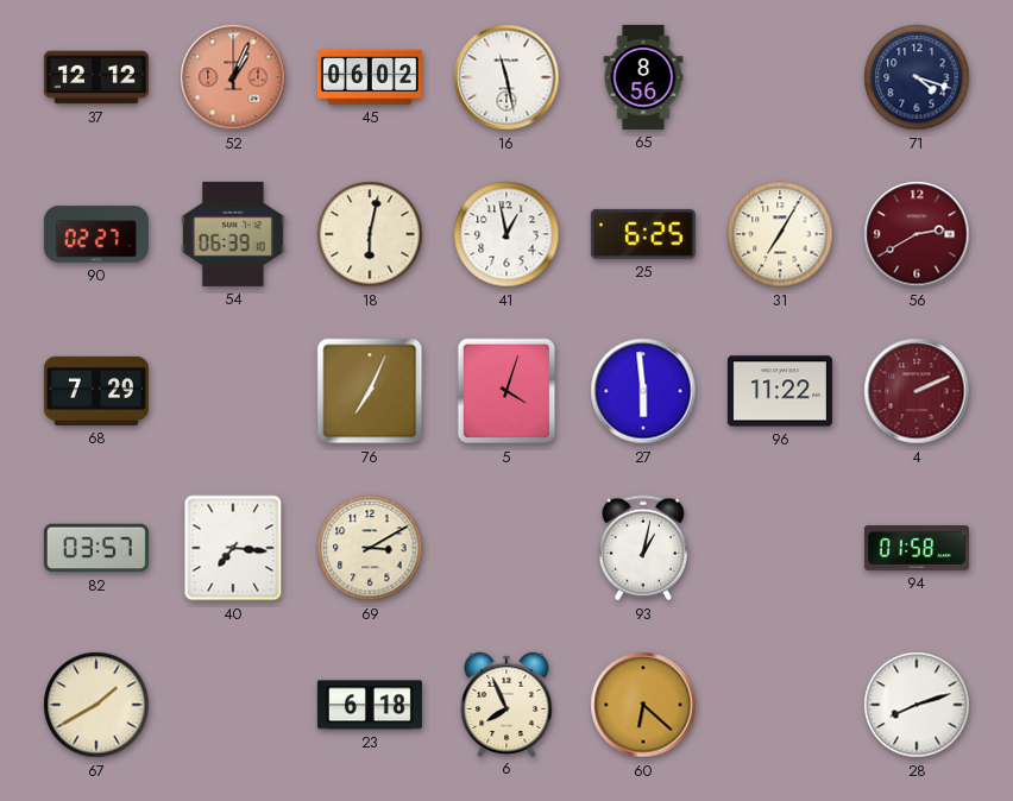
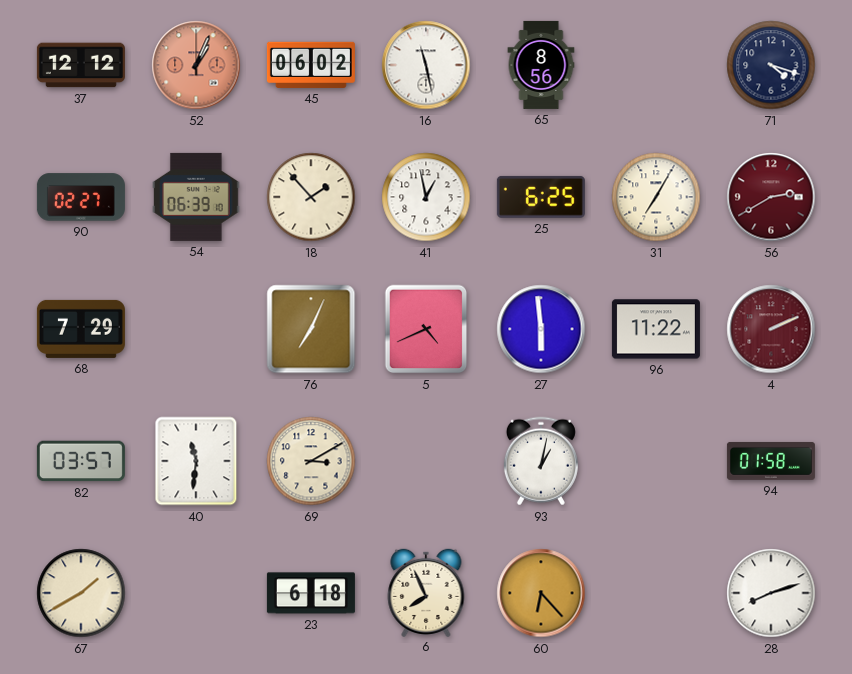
18: 6:02 -> 1:53 (311, 197)
5: 4:03 -> 4:41 (426, 329)
40: 7:16 -> 11:31 (196, 461)
60: 6:22 -> 6:23 (541, 593)
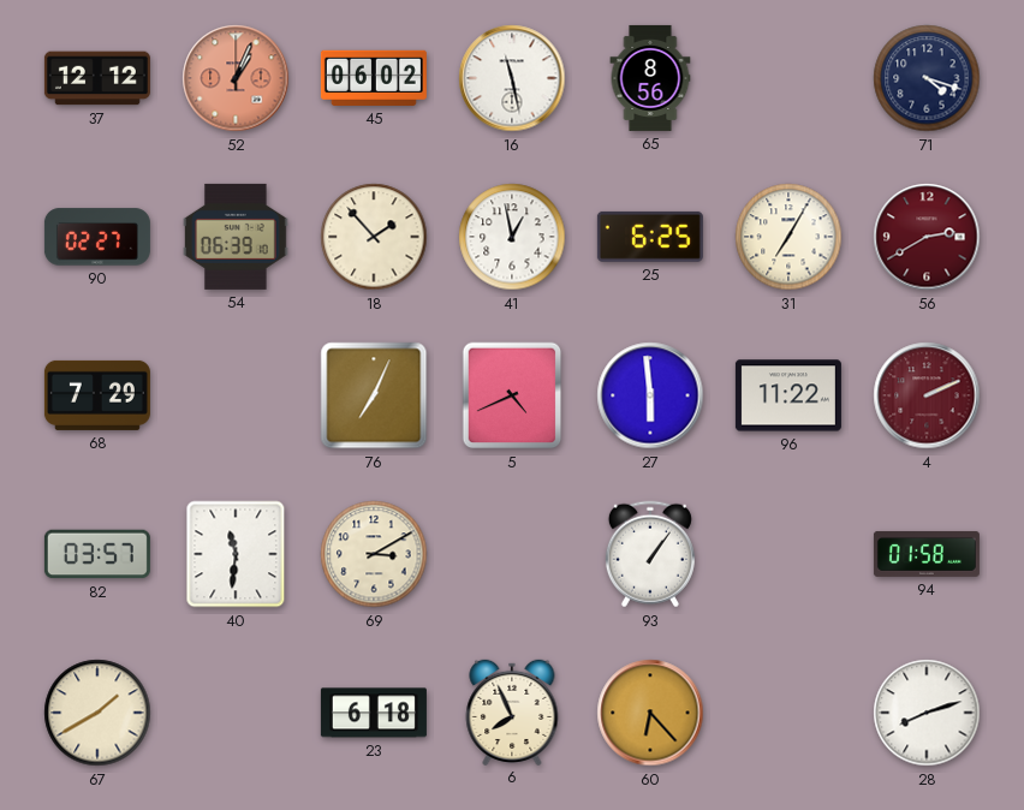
93: 1:02 -> 1:06 (650, 554)
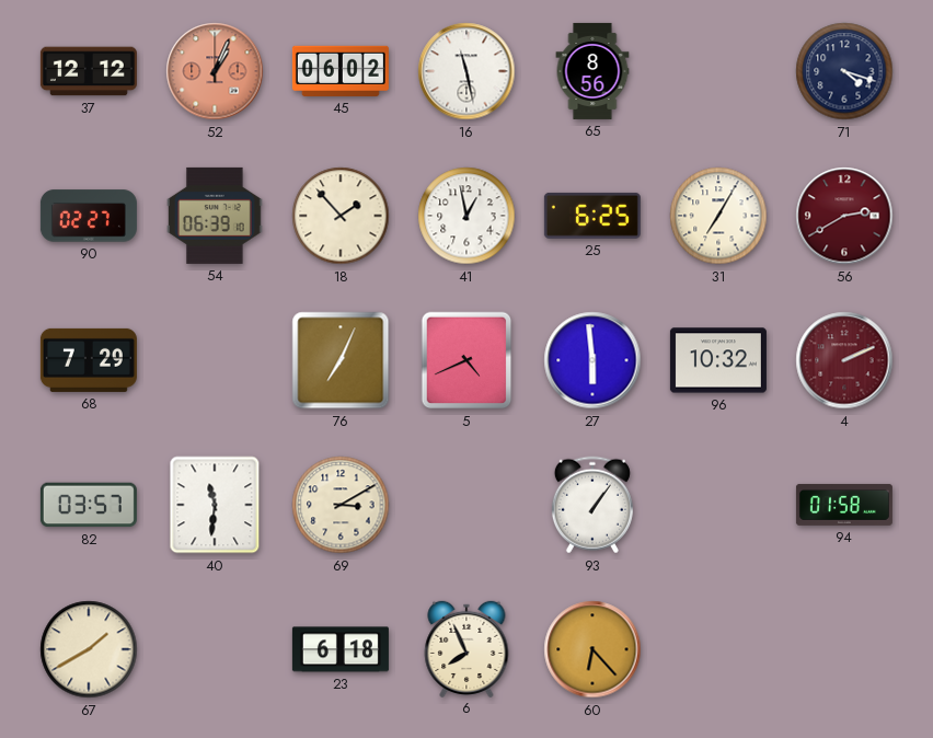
96: 11:22 -> 10:32 (718, 360)
28: 8:12 -> none (927, 713)
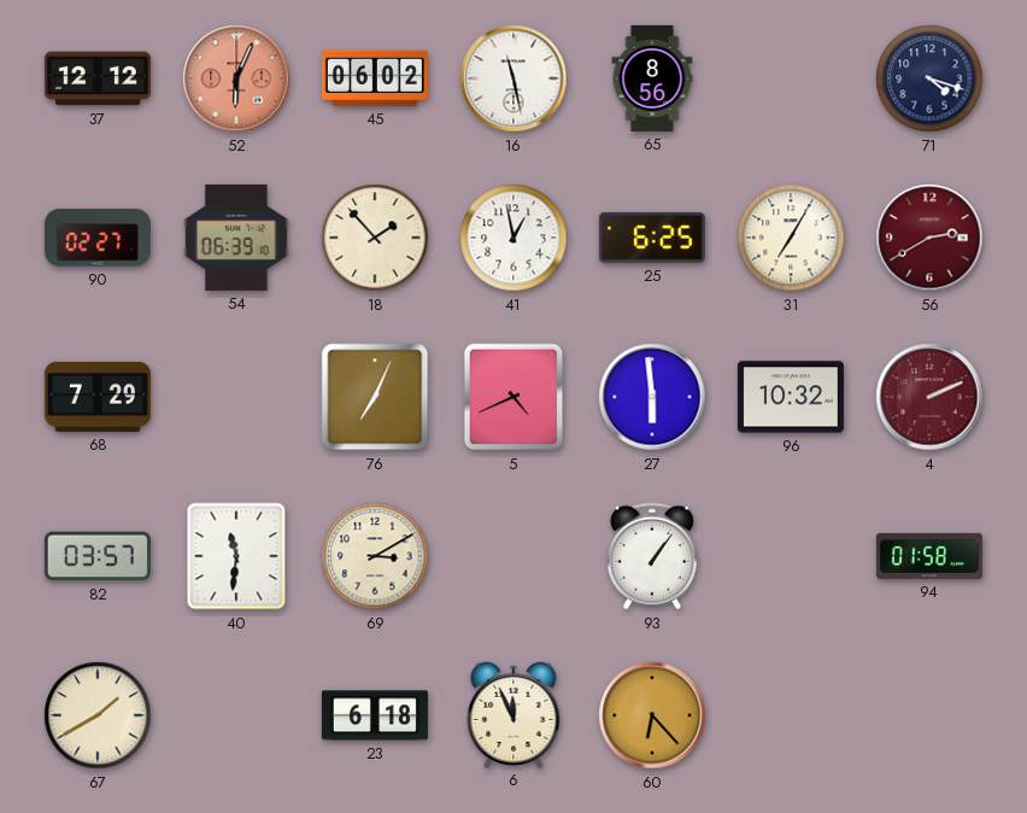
52: 1:04 -> 6:04 (236, 78)
6: 7:56 -> 11:56 (513, 714)
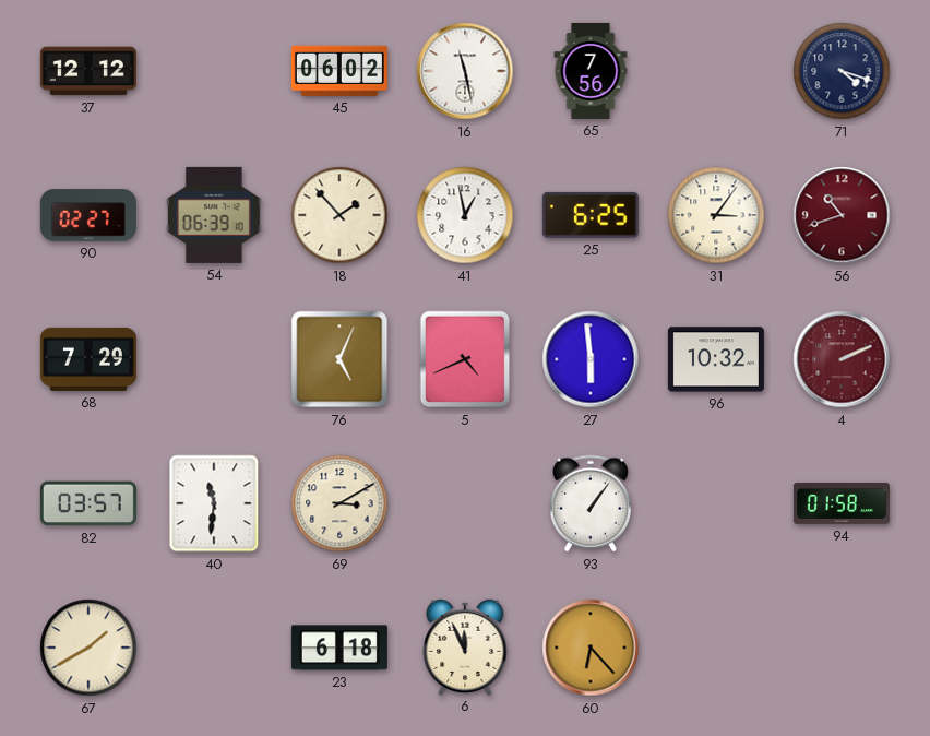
52: 6:04 -> none (236, 78)
65: 8:56 -> 7:56 (591, 71)
31: 7:05 -> 3:06 (716, 215)
56: 2:40 -> 10:42 (842, 215)
76: 7:04 -> 5:04 (339, 359)
